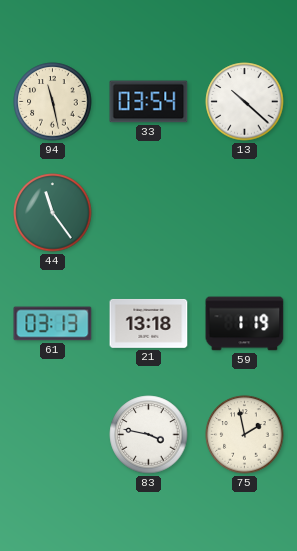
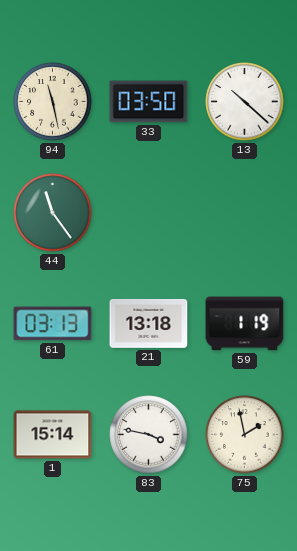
33: 03:54 -> 03:50 (149, 102)
1: none -> 15:14 (53, 435)
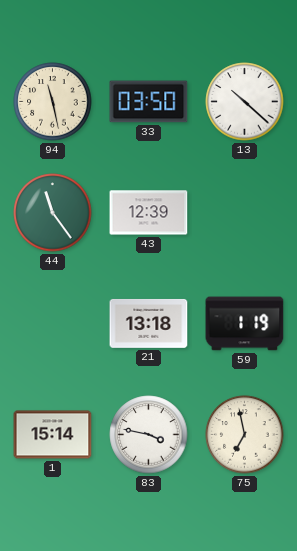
43: none -> 12:39 (149, 213)
61: 03:13 -> none (53, 324)
75: 1:58 -> 6:58 (245, 435)
